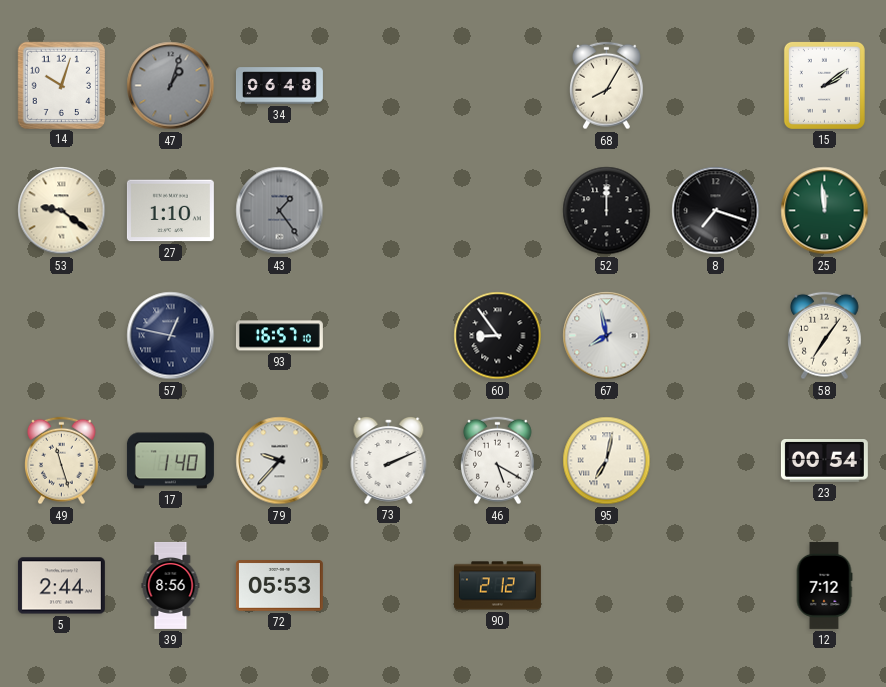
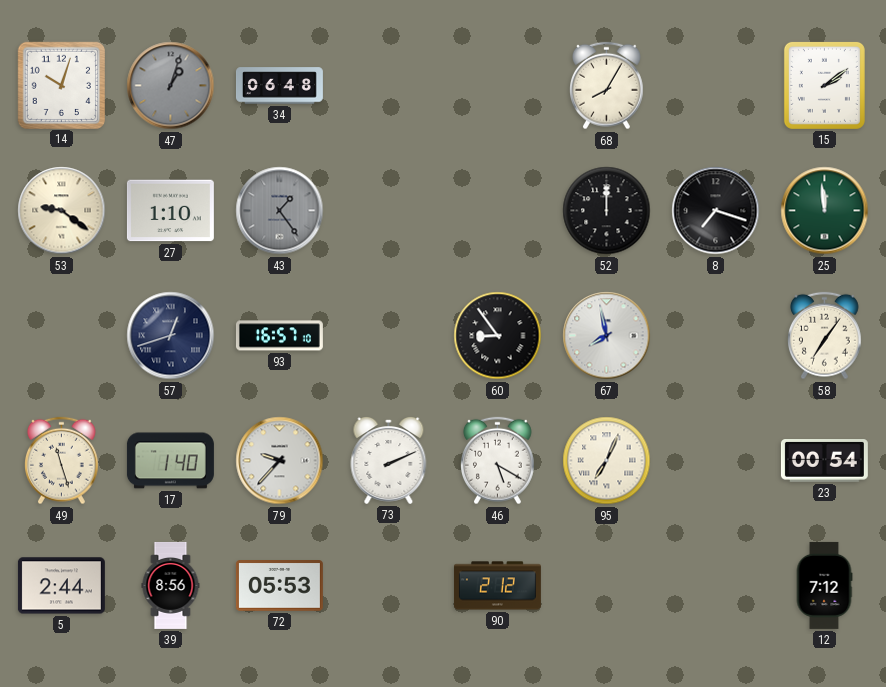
57: 12:47 -> 12:42 (171, 336)
95: 7:02 -> 7:04 (607, 461)
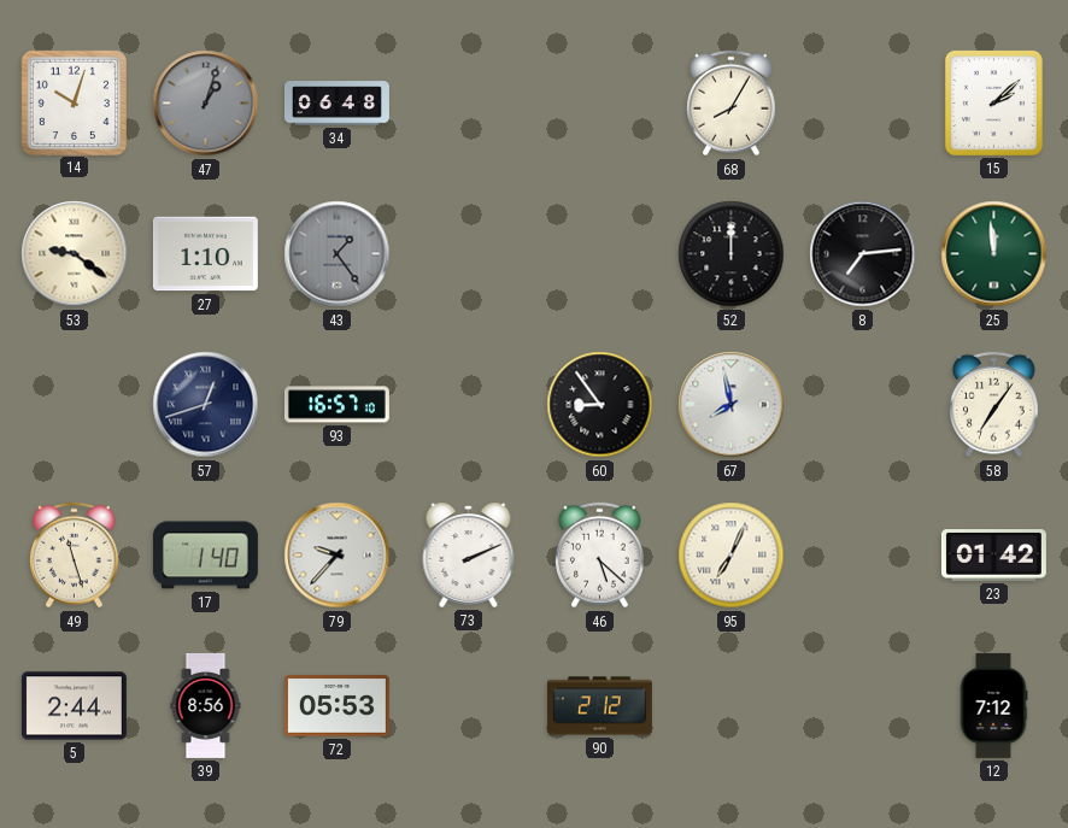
15: 2:09 -> 2:08 (993, 102)
8: 7:18 -> 7:14 (863, 254)
46: 5:20 -> 5:22 (600, 556)
23: 00:54 -> 01:42 (993, 556)
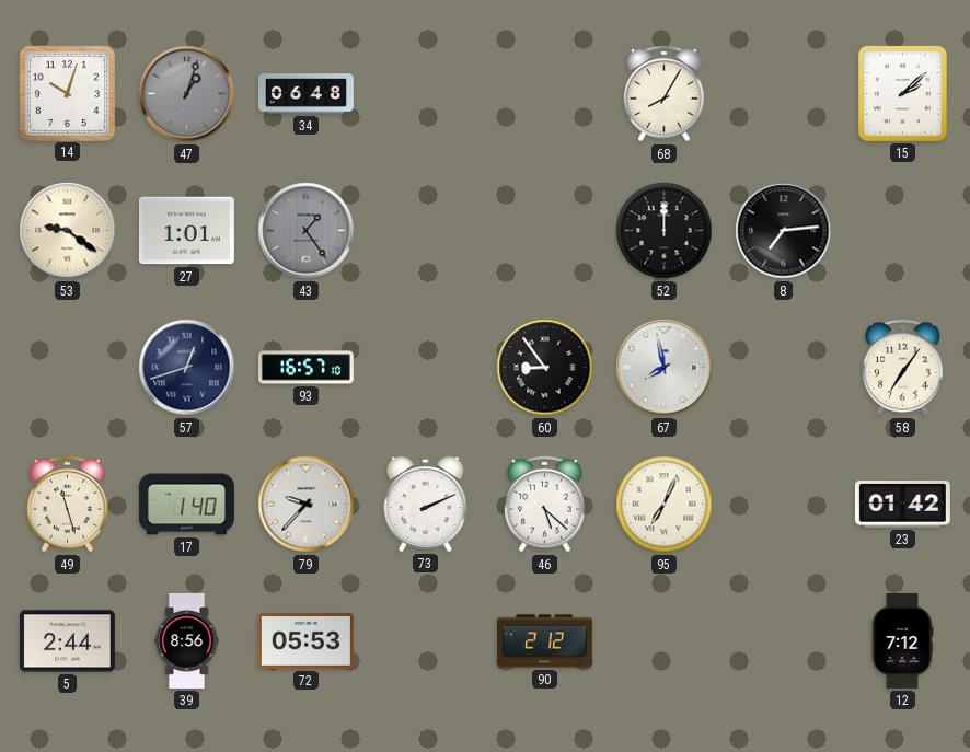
27: 1:10 -> 1:01 (186, 231)
25: 11:59 -> none (994, 254)
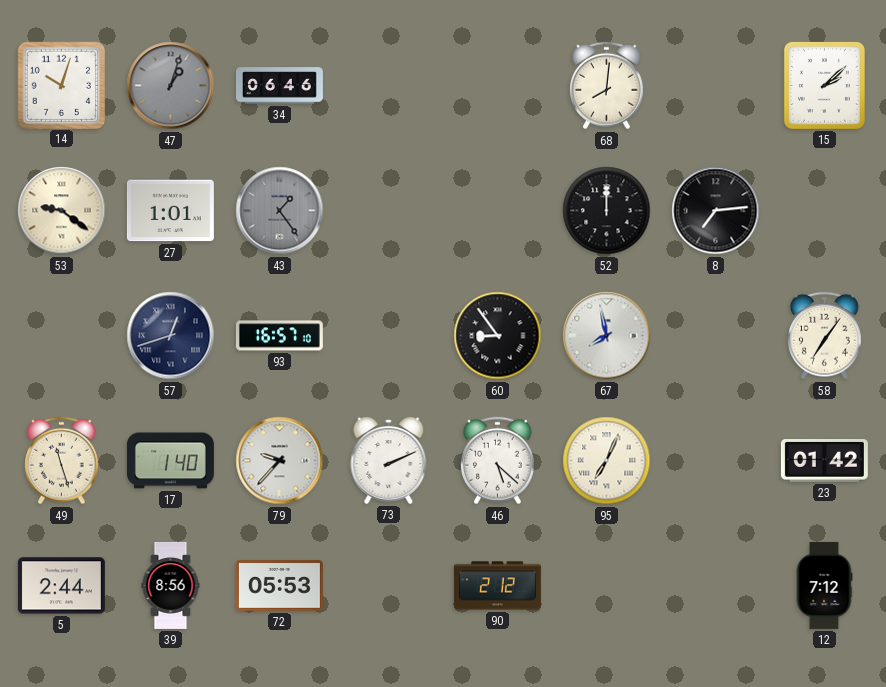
34: 06:48 -> 06:46 (279, 86)
68: 8:05 -> 8:01 (607, 86)
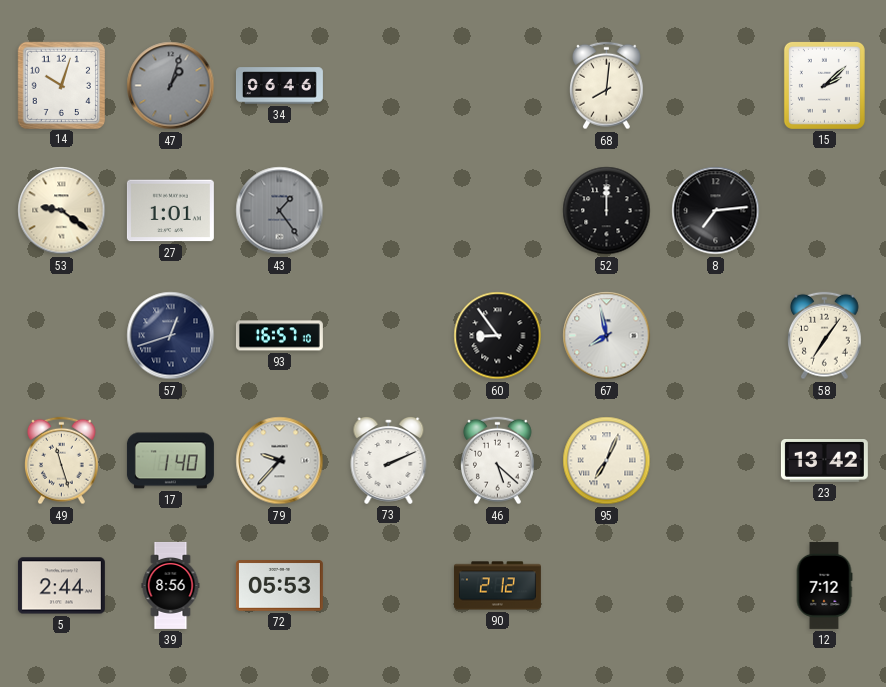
23: 01:42 -> 13:42 (824, 461)
